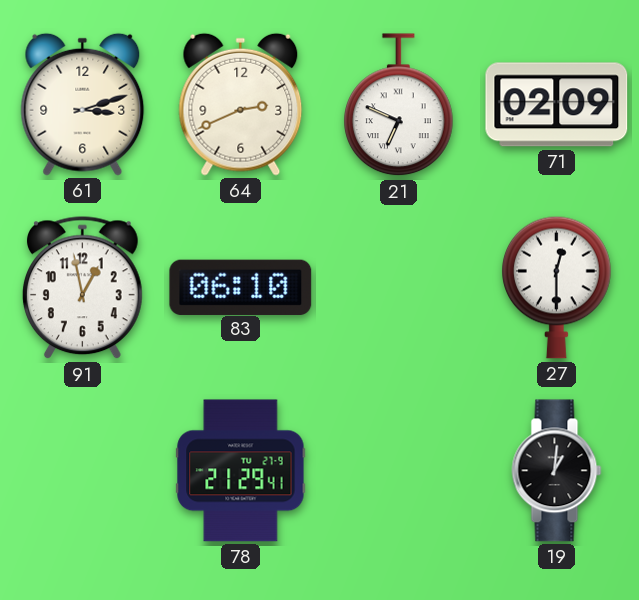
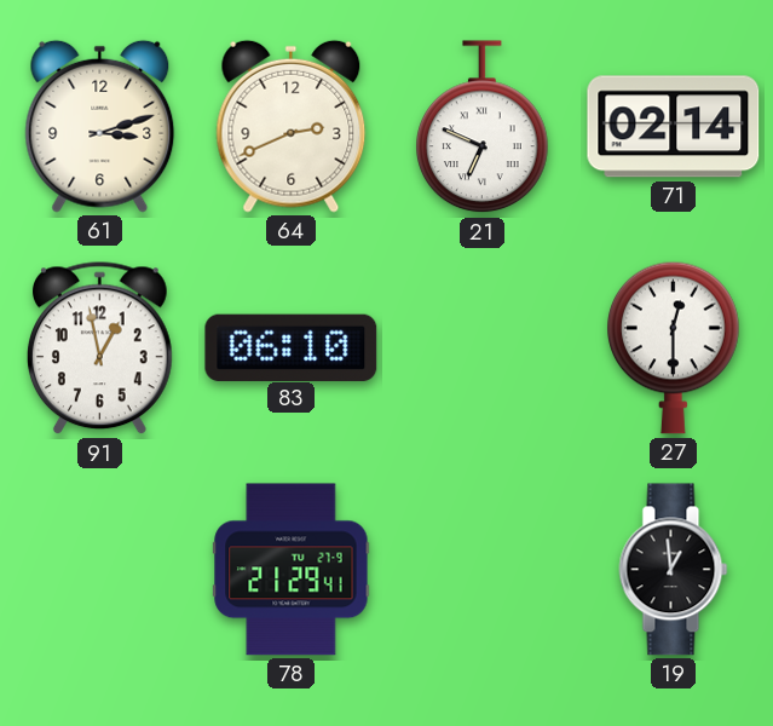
71: 02:09 -> 02:14 (674, 127)
19: 1:01 -> 12:59 (674, 570)
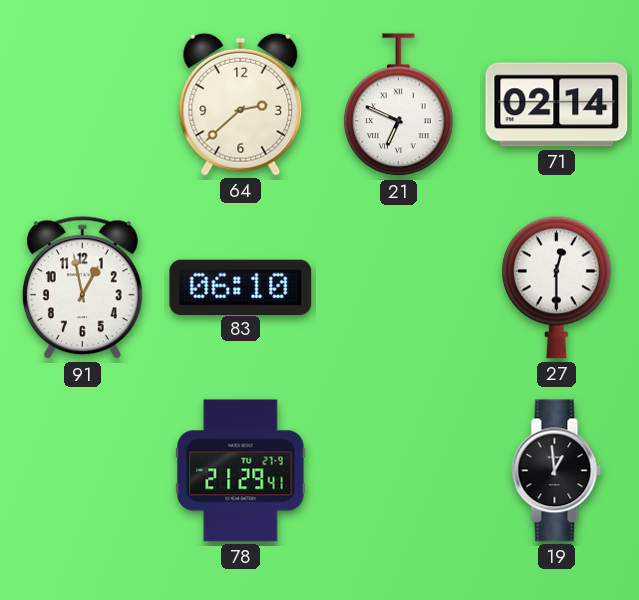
61: 3:12 -> none (100, 126)
64: 2:41 -> 2:38 (241, 104)
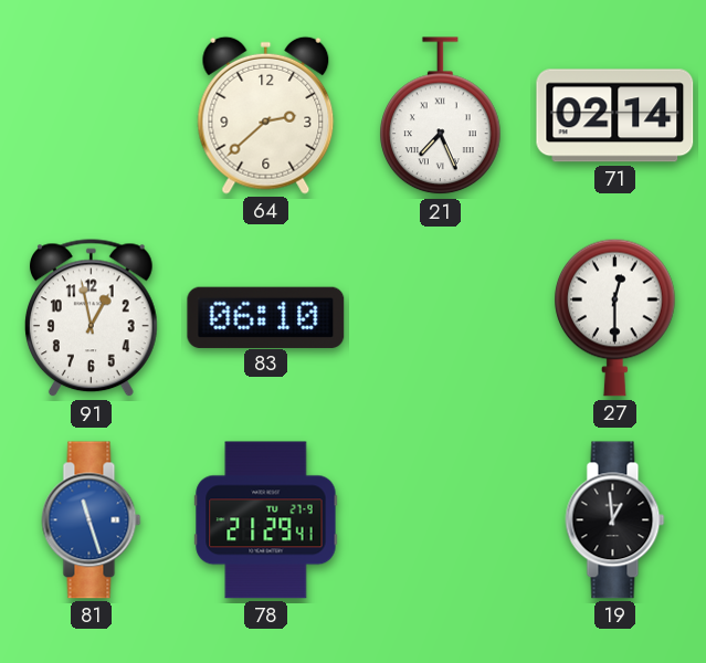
21: 6:49 -> 7:26 (441, 116)
81: none -> 11:27 (92, 520)
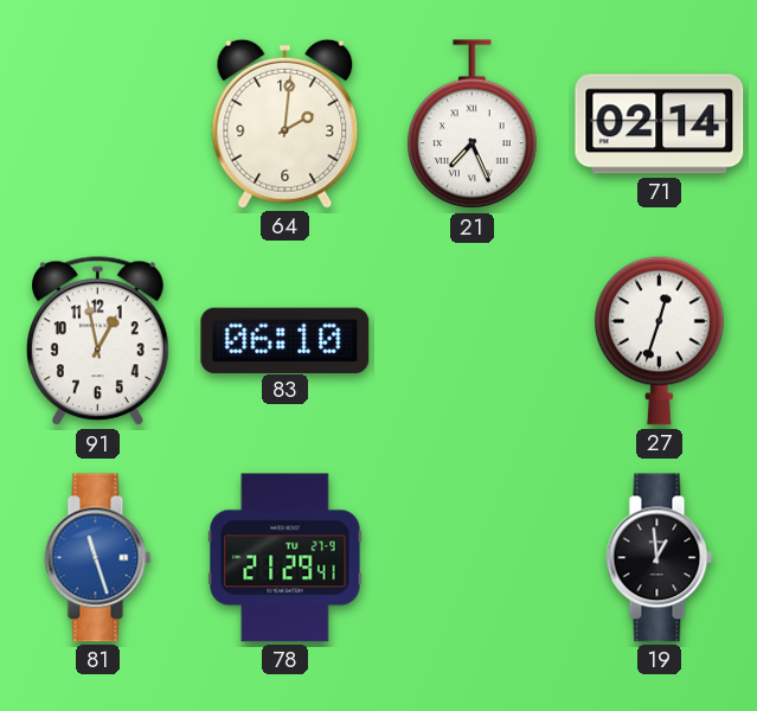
64: 2:38 -> 2:01 (286, 123)
27: 12:30 -> 12:33 (660, 340)
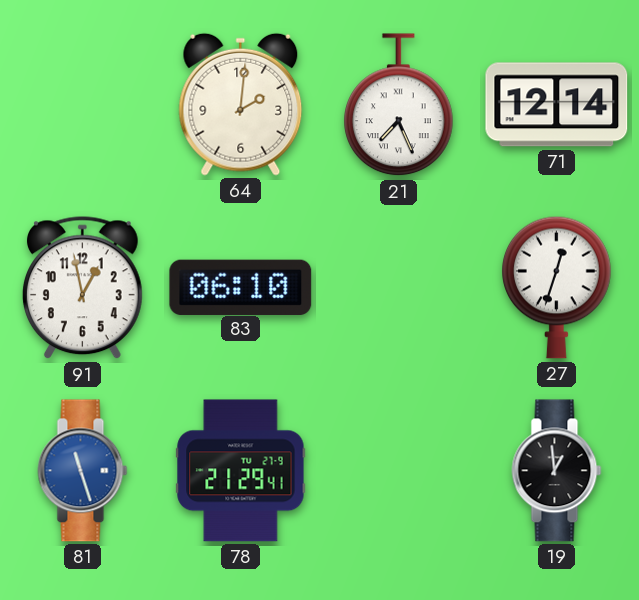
71: 02:14 -> 12:14 (557, 105)
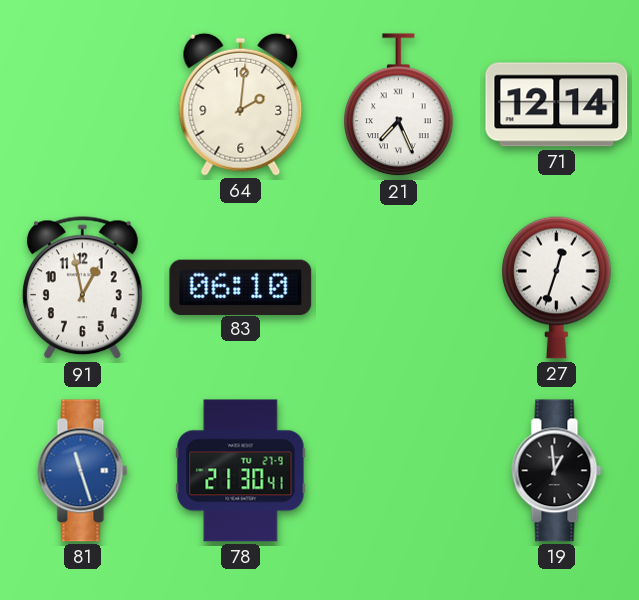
78: 21:29 -> 21:30 (241, 471)
